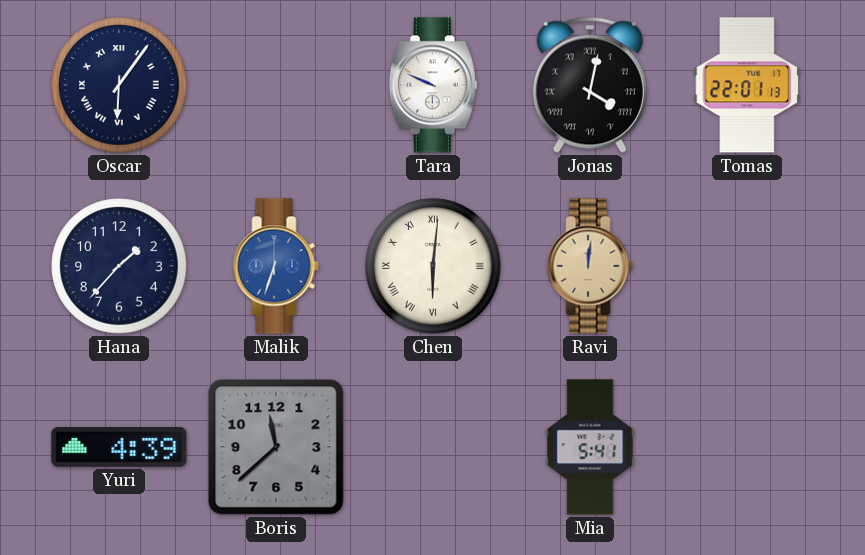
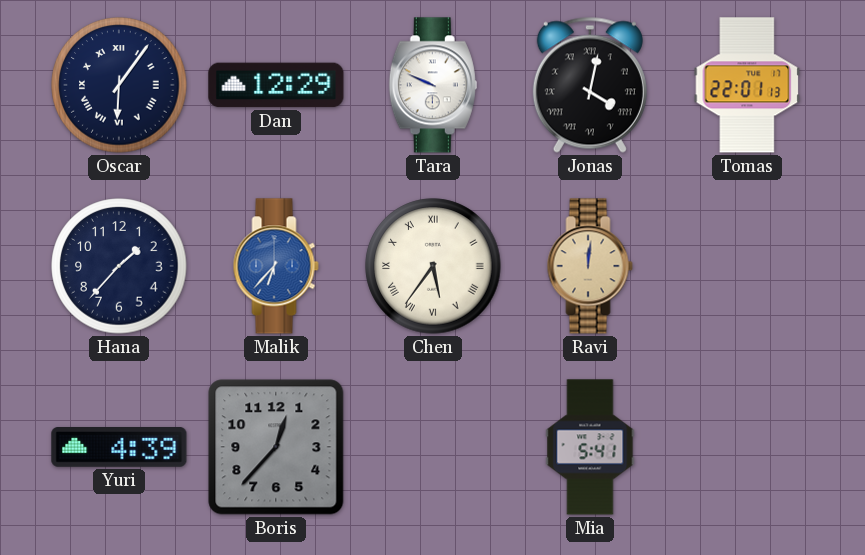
Dan: none -> 12:29 (276, 85)
Malik: 6:33 -> 6:37 (276, 266)
Chen: 6:01 -> 5:36 (433, 266)
Boris: 11:38 -> 12:37 (276, 447)
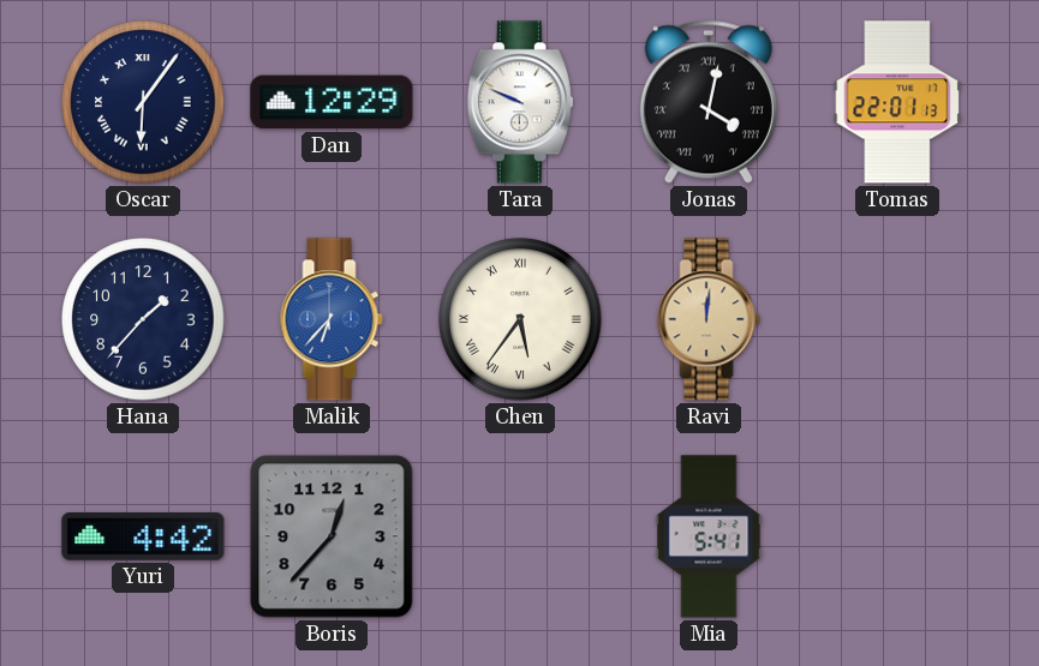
Yuri: 4:39 -> 4:42 (143, 538)
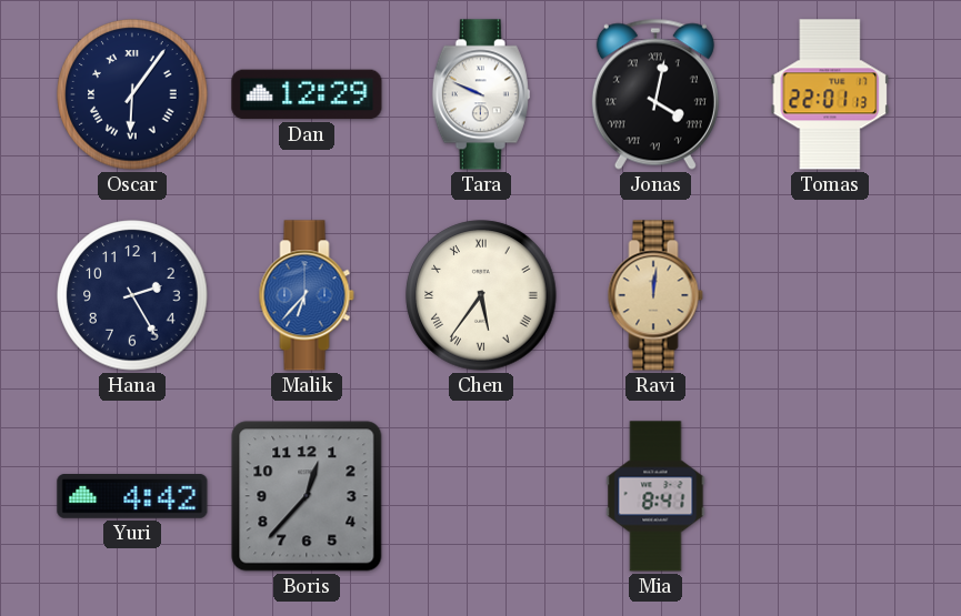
Hana: 1:37 -> 2:25 (132, 295)
Mia: 5:41 -> 8:41 (655, 496)
